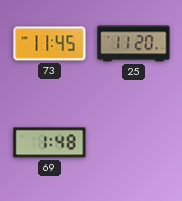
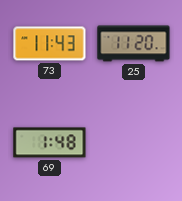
73: 11:45 -> 11:43 (50, 44)
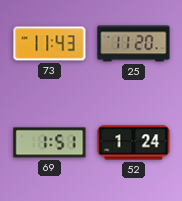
69: 1:48 -> 1:51 (50, 143)
52: none -> 1:24 (134, 143)
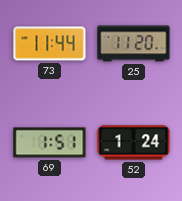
73: 11:43 -> 11:44 (50, 44)
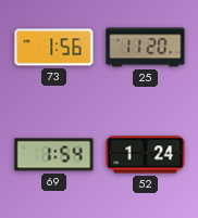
73: 11:44 -> 1:56 (54, 48)
69: 1:51 -> 1:54 (54, 155)
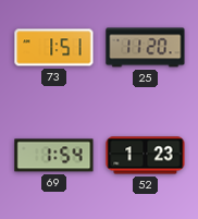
73: 1:56 -> 1:51 (54, 48)
52: 1:24 -> 1:23 (146, 156)
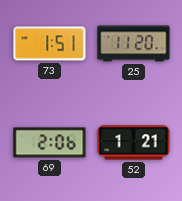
69: 1:54 -> 2:06 (50, 143)
52: 1:23 -> 1:21 (134, 143)
